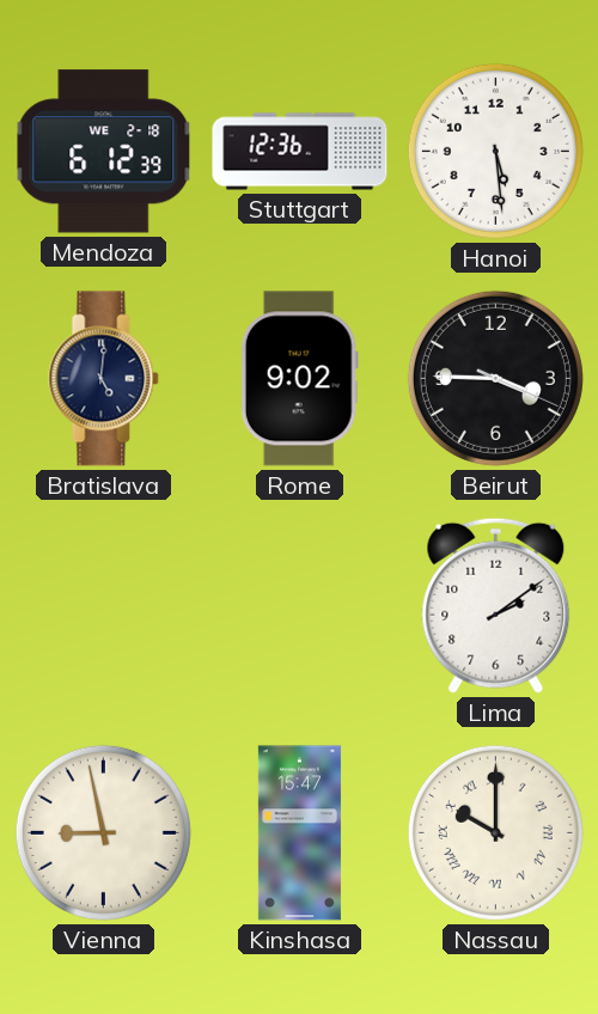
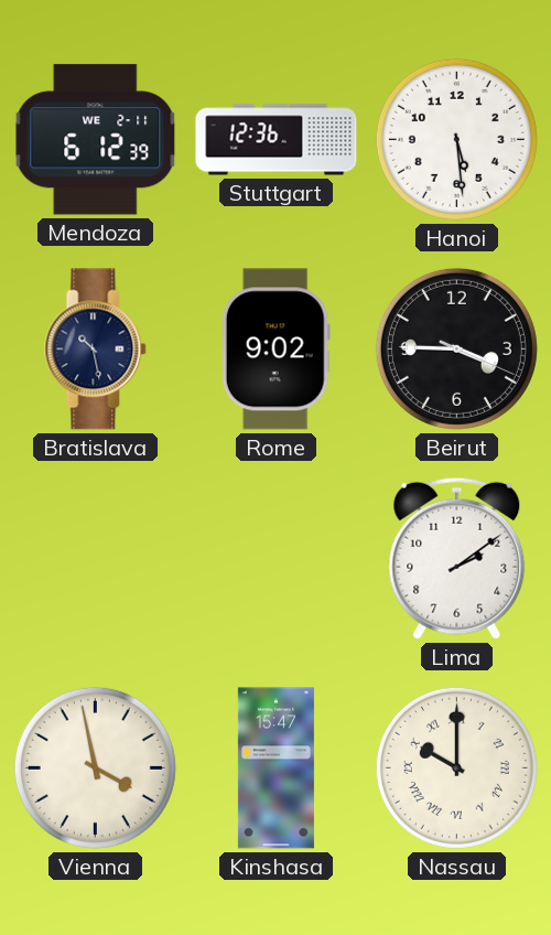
Mendoza date: WE 2-18 -> WE 2-11 (96, 140)
Bratislava: 5:01 -> 10:28 (96, 350)
Vienna: 8:58 -> 3:58 (95, 767)
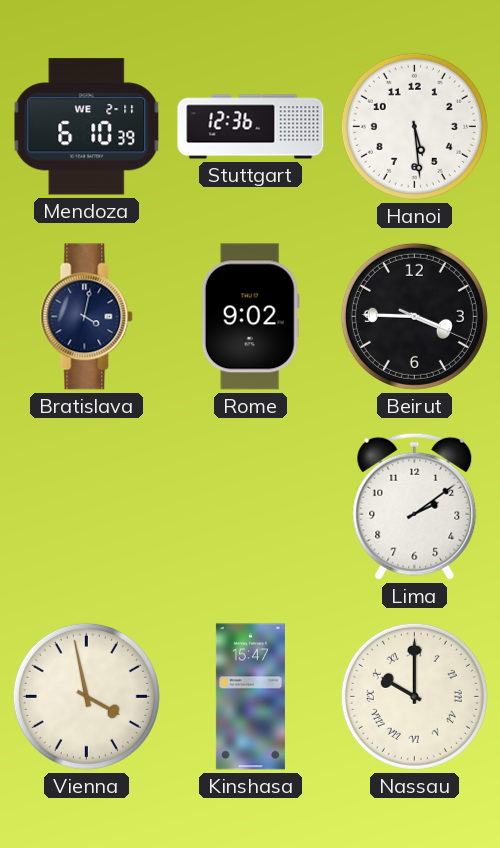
Mendoza: 6:12 -> 6:10 (87, 127)
Bratislava: 10:28 -> 4:02 (87, 317)
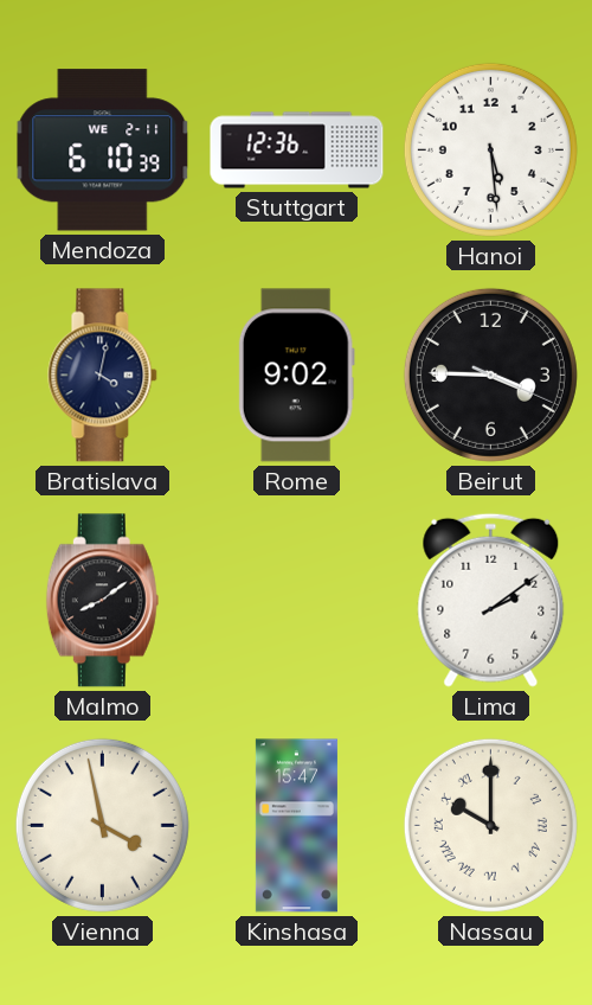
Malmo: none -> 8:09 (102, 601)
